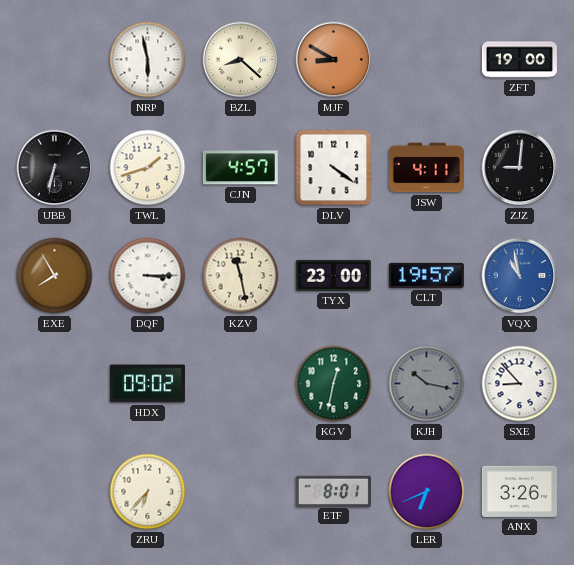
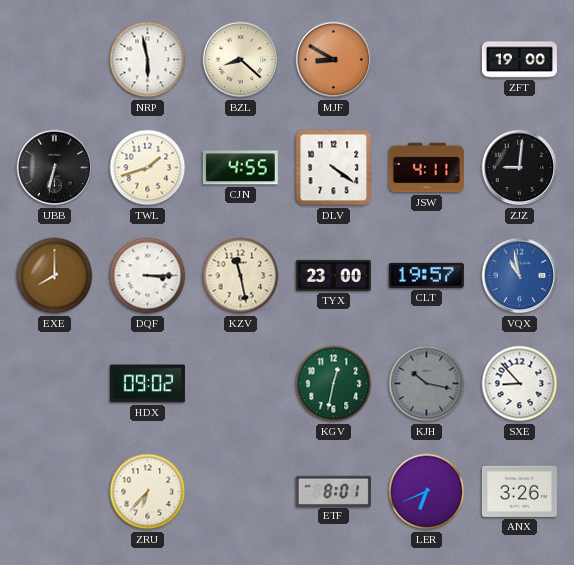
CJN: 4:57 -> 4:55 (240, 168)
EXE: 7:55 -> 8:00 (55, 276)
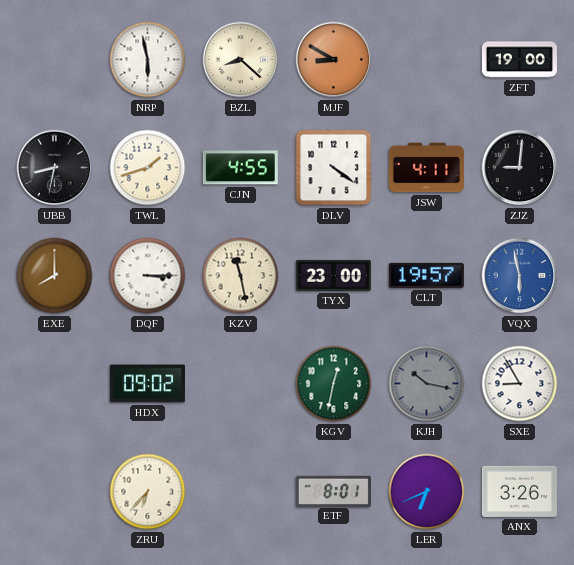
UBB: 6:32 -> 8:32 (55, 168)
VQX: 10:58 -> 5:58 (520, 276)
SXE: 8:53 -> 8:55 (520, 384)
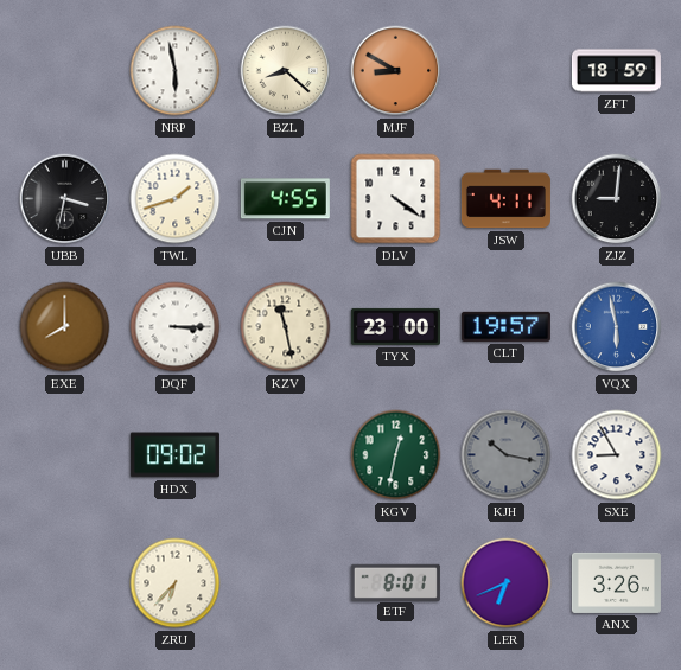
ZFT: 19:00 -> 18:59 (616, 71)
UBB: 8:32 -> 3:32 (65, 199)
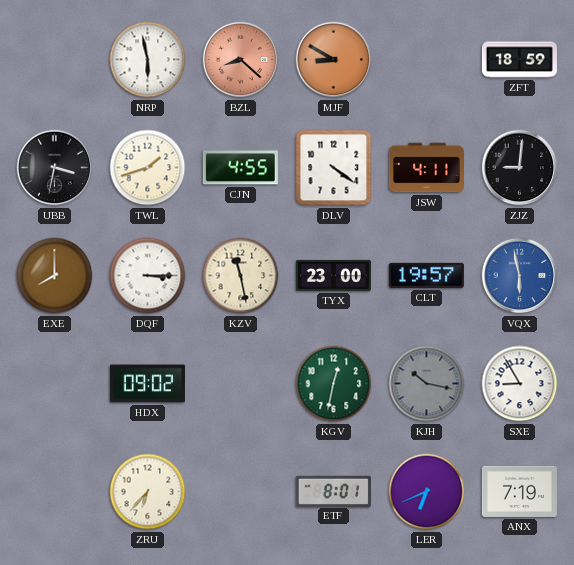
BZL dial: cream -> salmon (241, 60)
ANX: 3:26 -> 7:19 (519, 491)
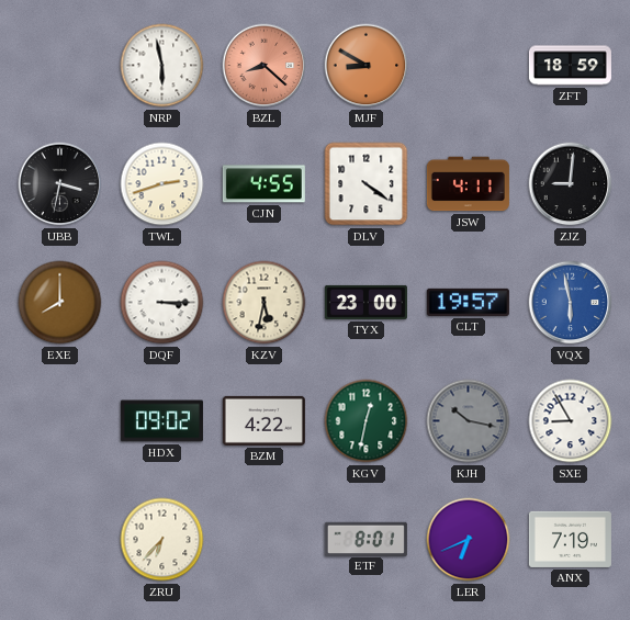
TWL: 1:42 -> 2:42 (162, 184)
KZV: 11:28 -> 5:32 (265, 303)
BZM: none -> 4:22 (263, 420)
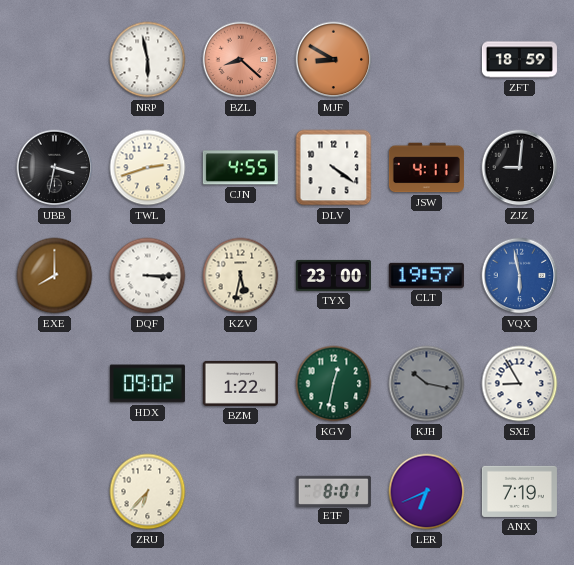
BZM: 4:22 -> 1:22 (240, 383)
